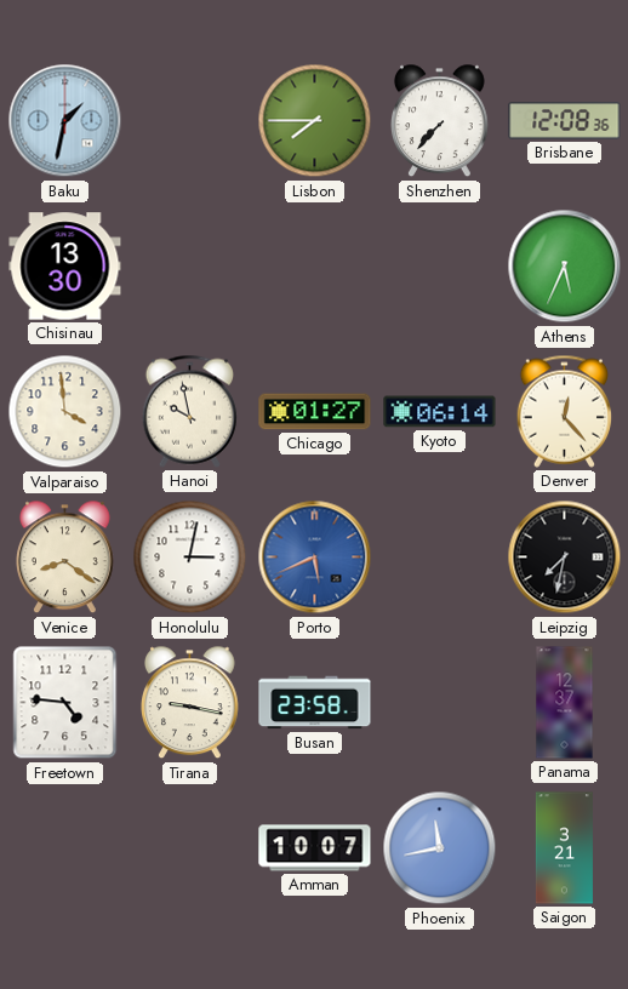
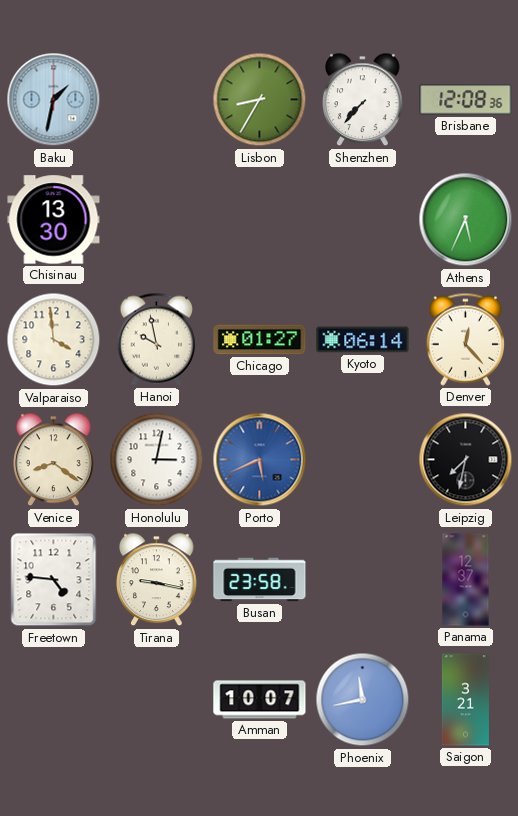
Lisbon: 7:45 -> 8:35 (260, 100)
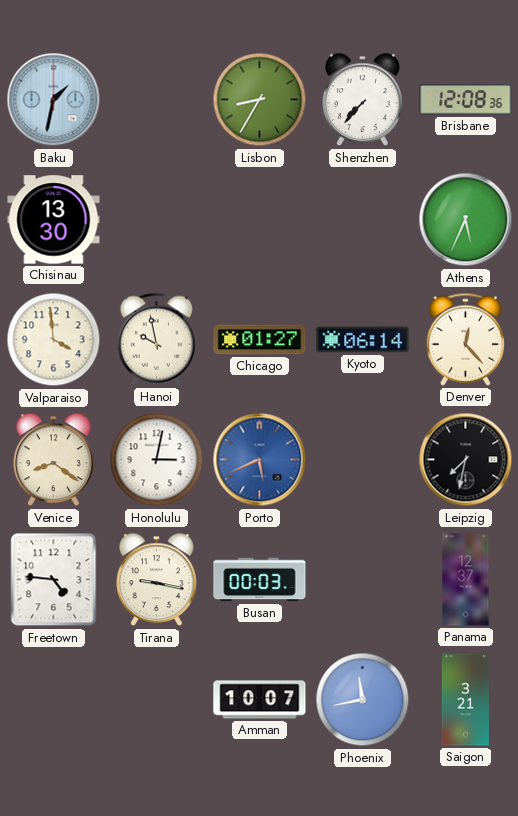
Busan: 23:58 -> 00:03 (260, 580)
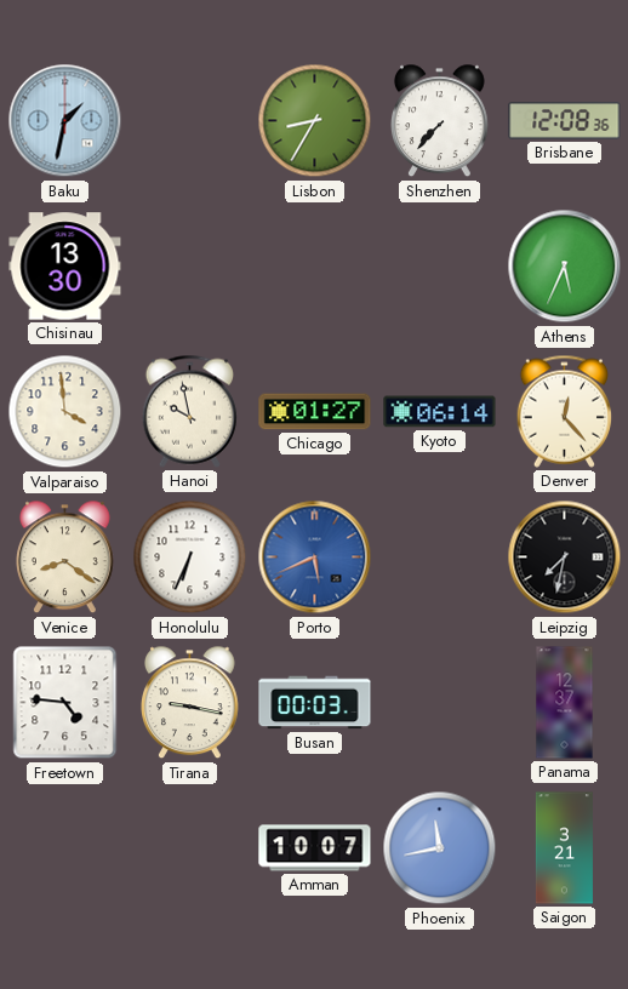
Honolulu: 3:02 -> 6:34 (190, 558)
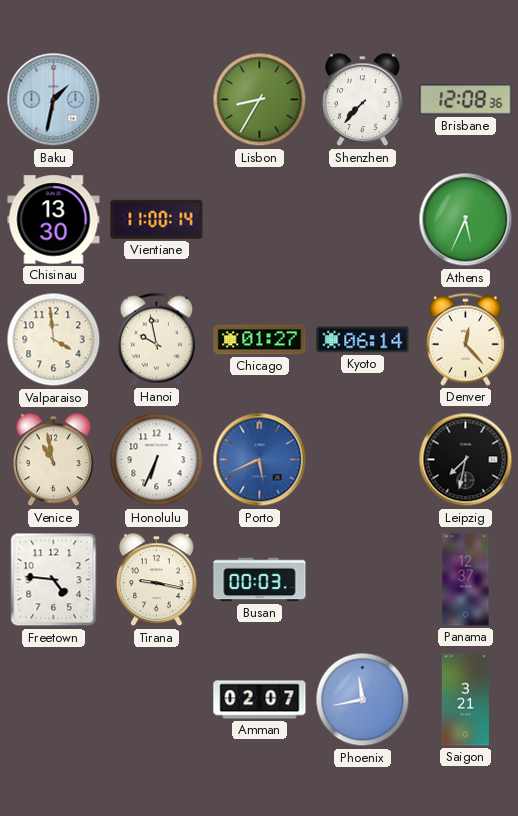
Vientiane: none -> 11:00 (157, 219)
Venice: 8:21 -> 10:58 (54, 460)
Amman: 10:07 -> 02:07 (260, 700)
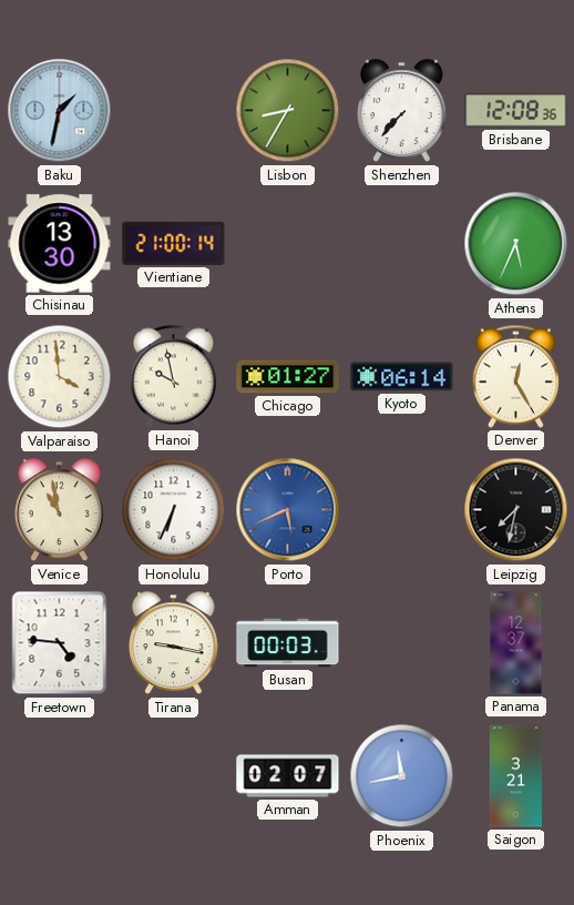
Vientiane: 11:00 -> 21:00 (174, 243)
Denver: 12:23 -> 12:25 (516, 376)
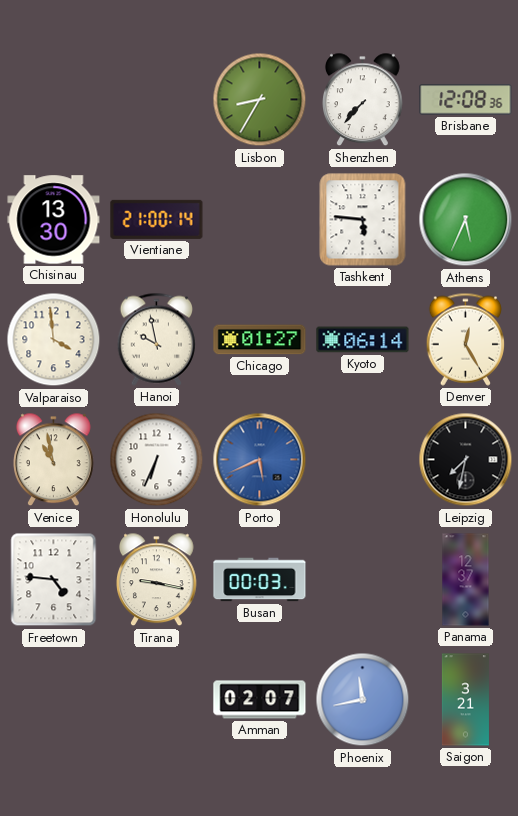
Baku: 1:32 -> none (60, 111)
Tashkent: none -> 5:46 (363, 220)
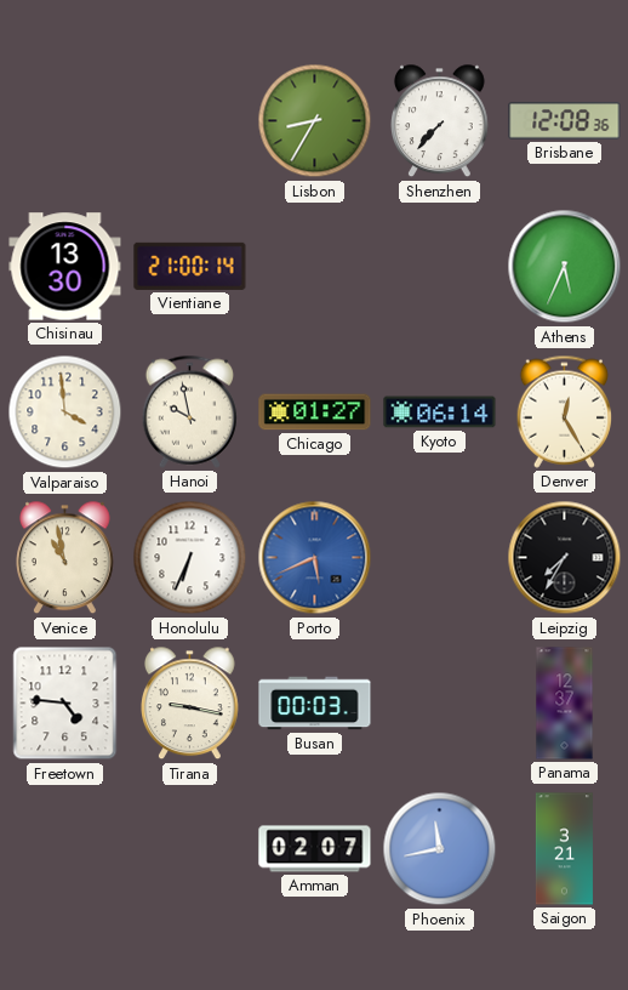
Tashkent: 5:46 -> none (363, 220)
Leipzig: 7:32 -> 7:35 (565, 558)
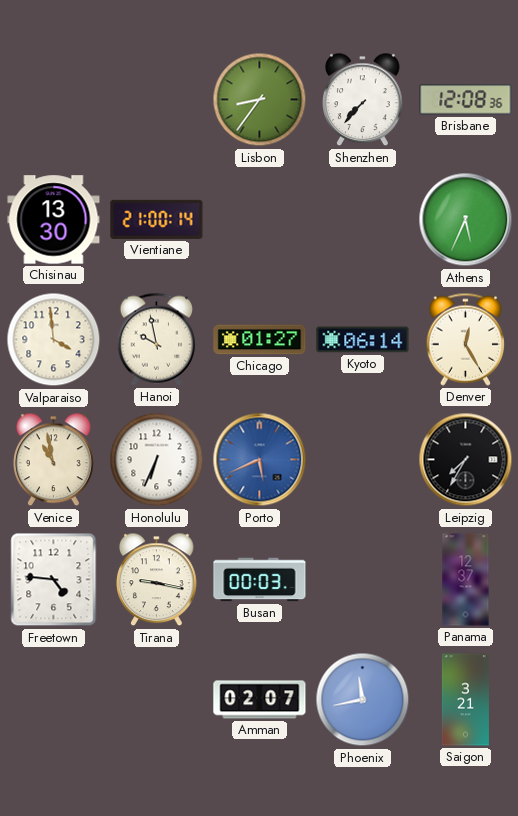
Lisbon: 8:35 -> 8:36 (260, 100)
